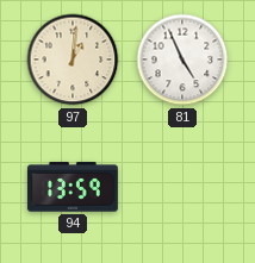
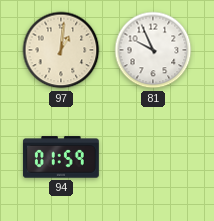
81: 4:56 -> 9:56 (153, 50)
94: 13:59 -> 01:59 (61, 157)
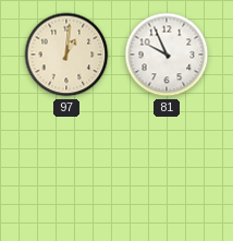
94: 01:59 -> none (61, 157)
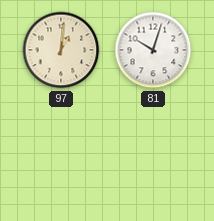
81: 9:56 -> 10:03 (153, 50)
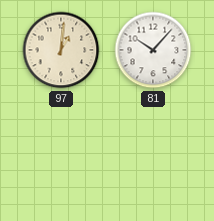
81: 10:03 -> 10:07 (153, 50)
